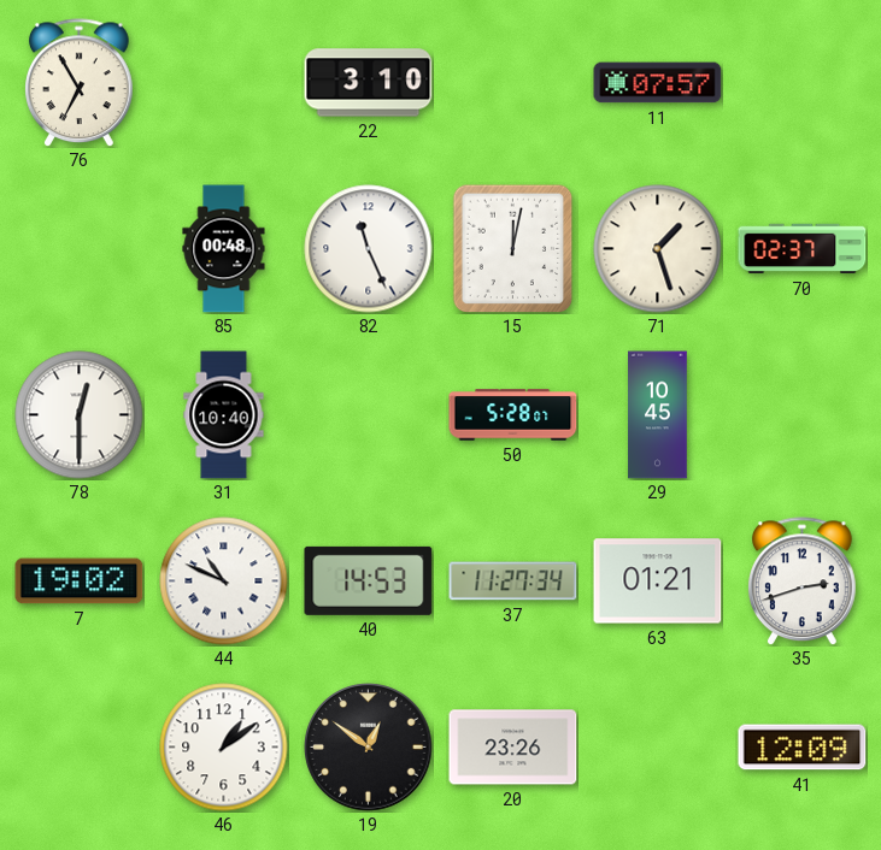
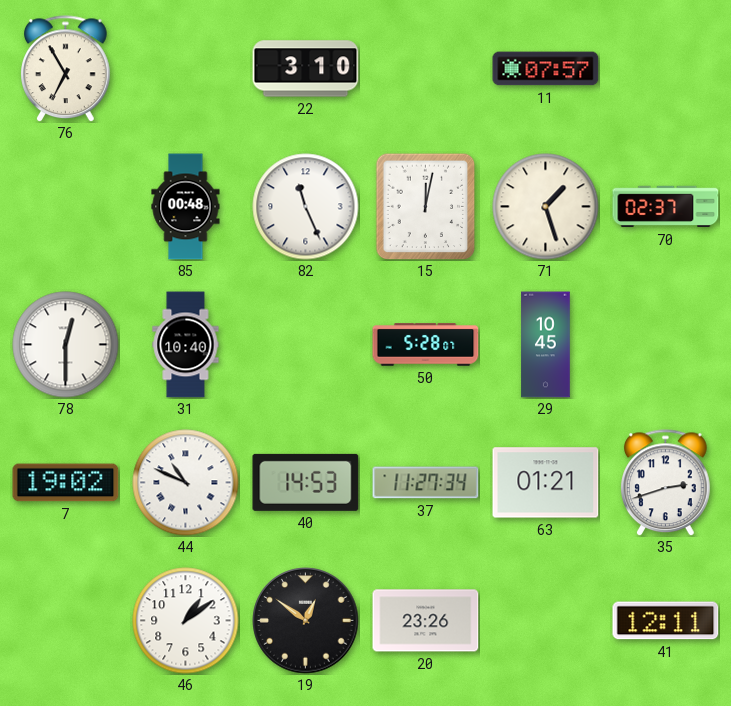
41: 12:09 -> 12:11 (666, 621)
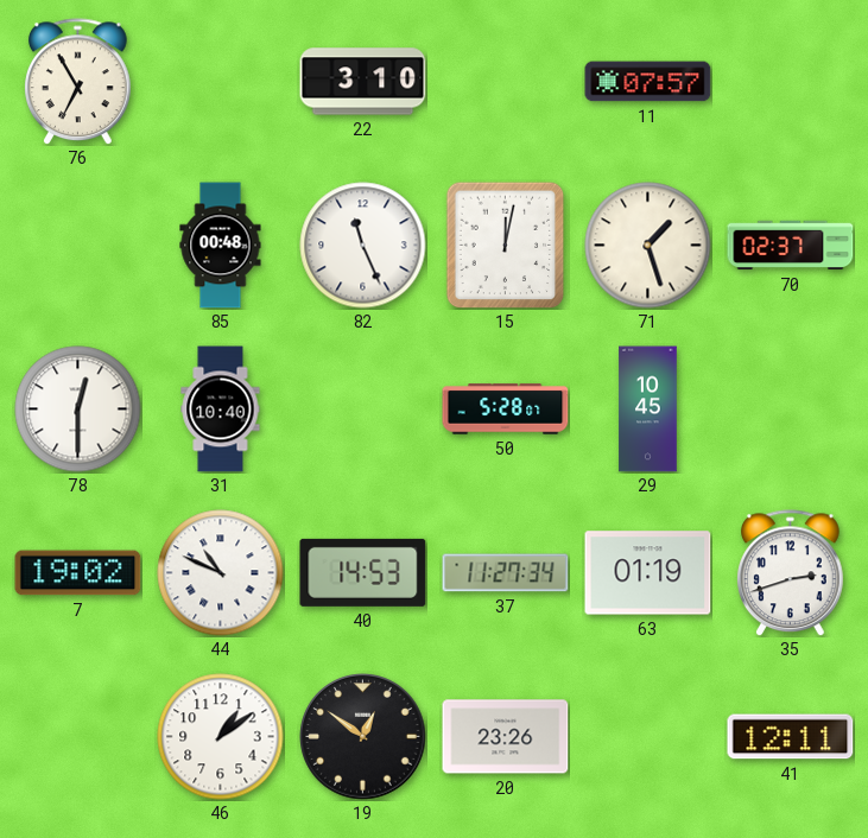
63: 01:21 -> 01:19 (648, 573)
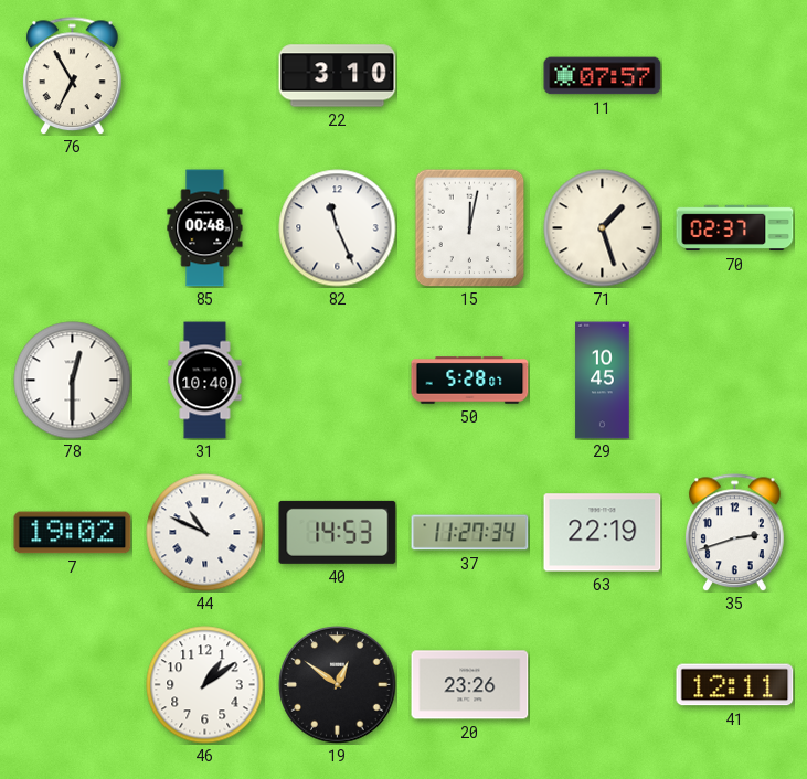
63: 01:19 -> 22:19 (603, 533)
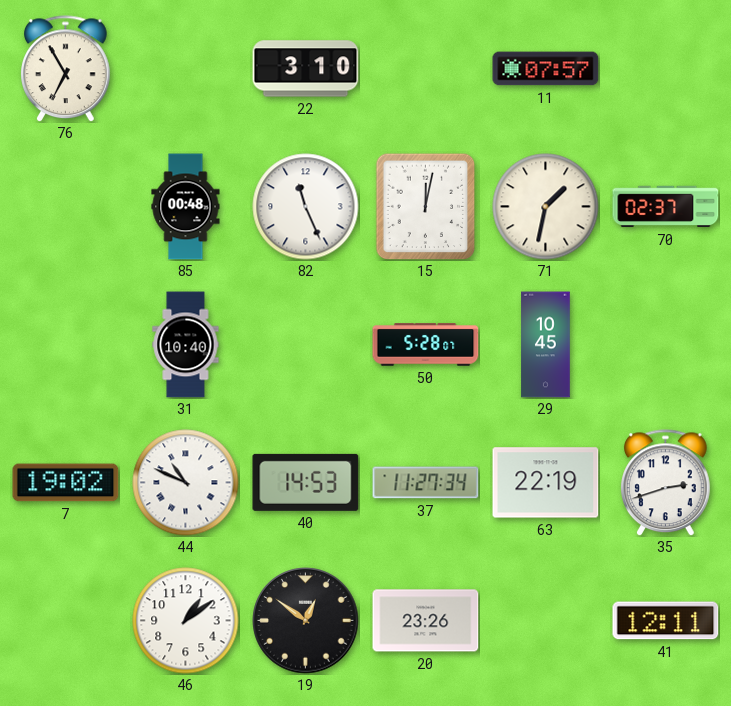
71: 1:27 -> 1:32 (546, 207)
78: 12:30 -> none (73, 381)
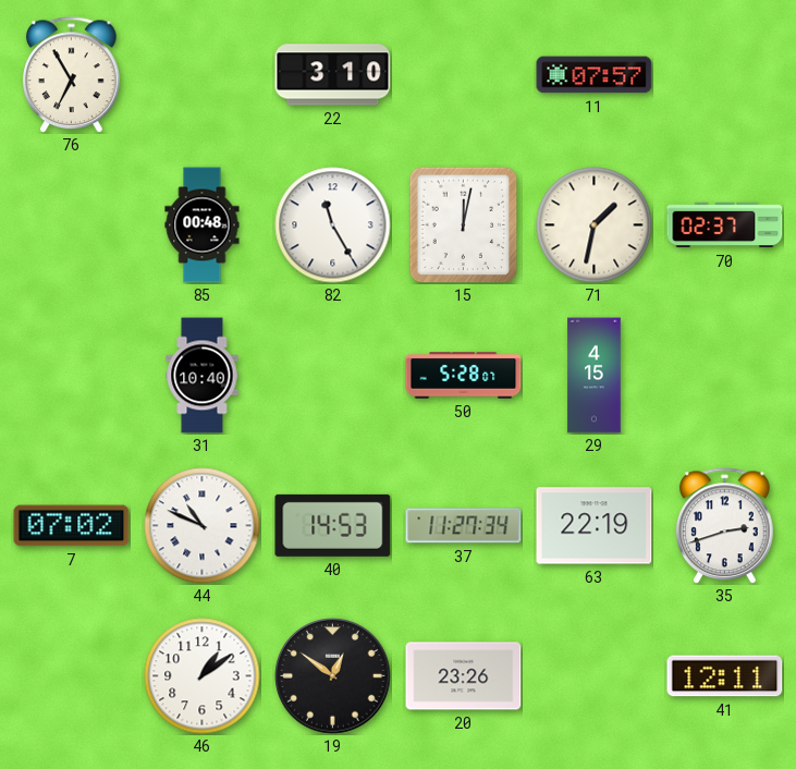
82: 11:26 -> 11:25 (333, 225)
29: 10:45 -> 4:15 (595, 376)
7: 19:02 -> 07:02 (72, 526)
